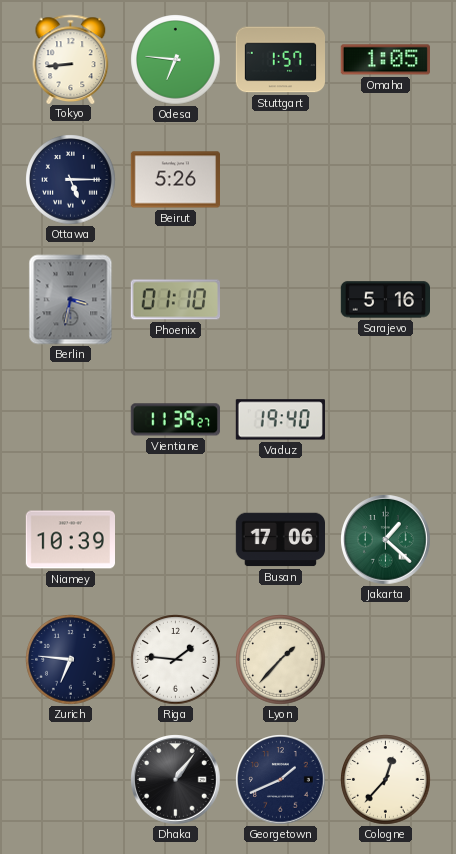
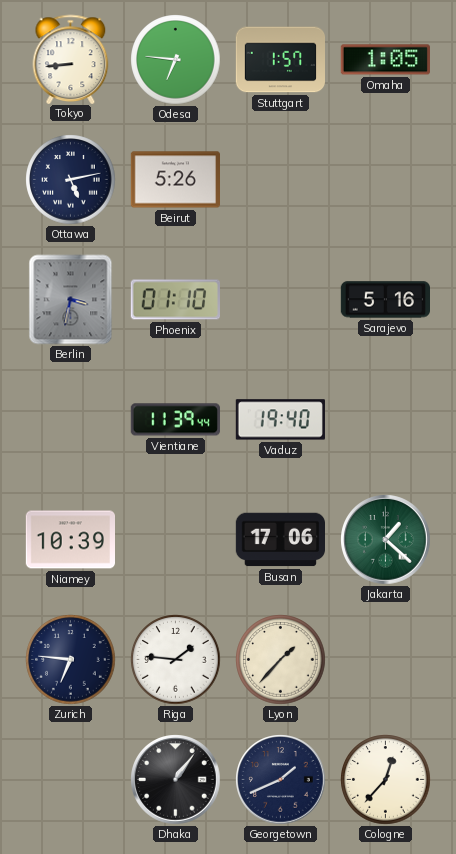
Ottawa: 5:15 -> 5:13 (71, 180)
Vientiane: 11:39:27 -> 11:39:44 (175, 420)
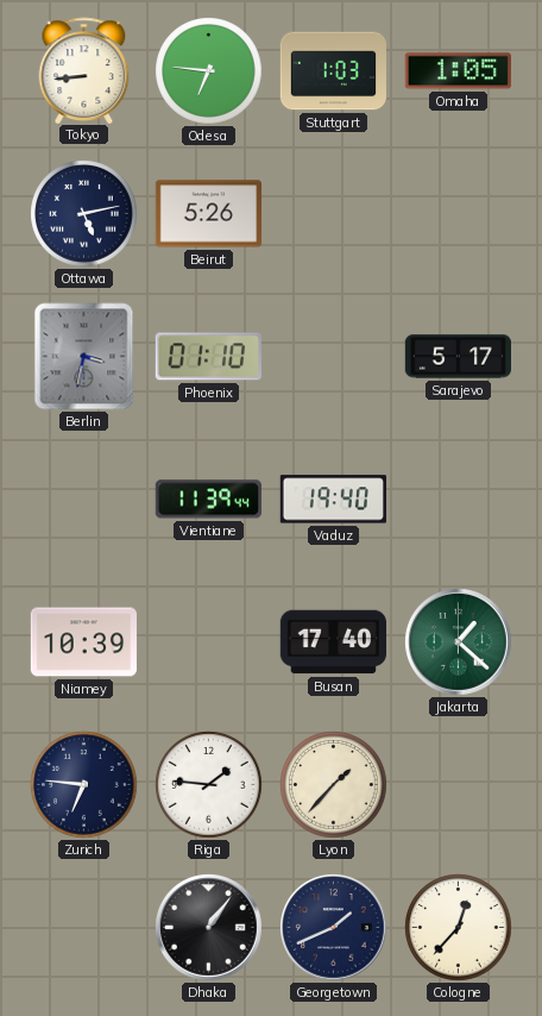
Stuttgart: 1:57 -> 1:03 (333, 71)
Sarajevo: 5:16 -> 5:17 (458, 357)
Busan: 17:06 -> 17:40 (333, 642)
